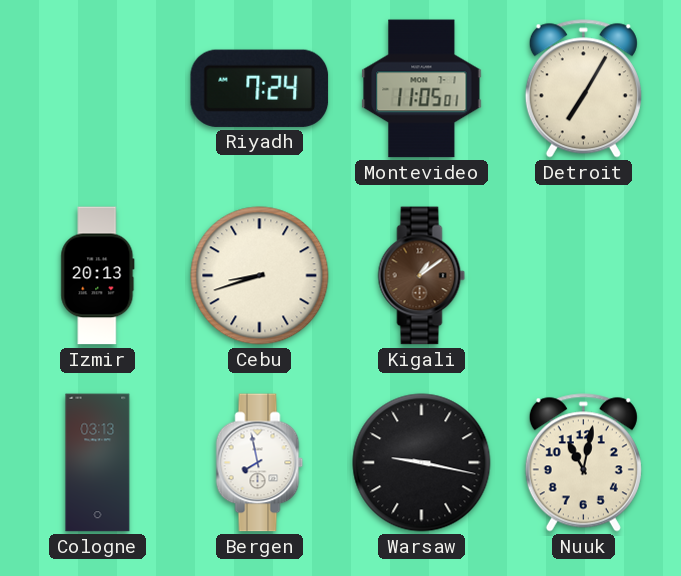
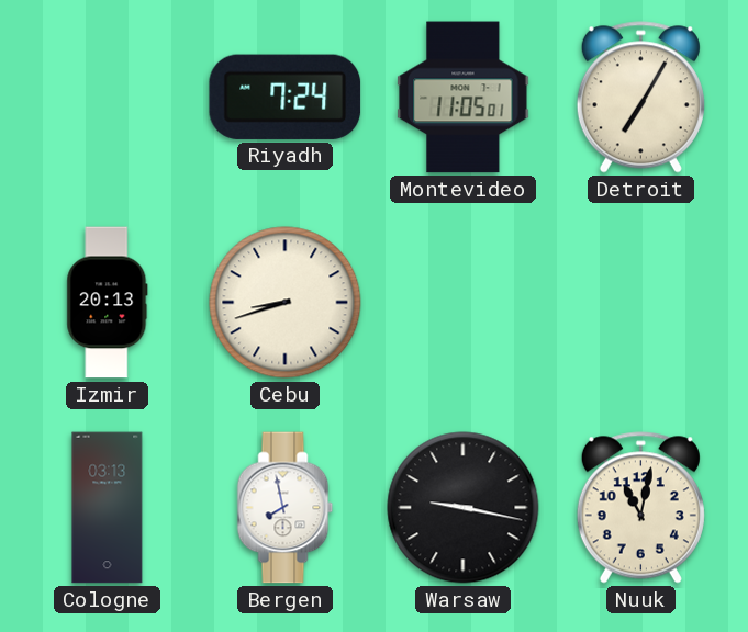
Kigali: 1:09 -> none (422, 276)
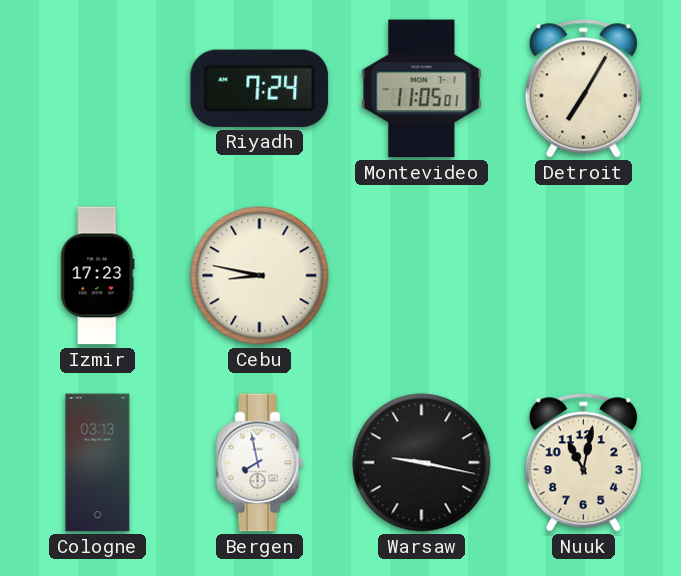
Izmir: 20:13 -> 17:23 (98, 276)
Cebu: 8:42 -> 8:47 (260, 276)
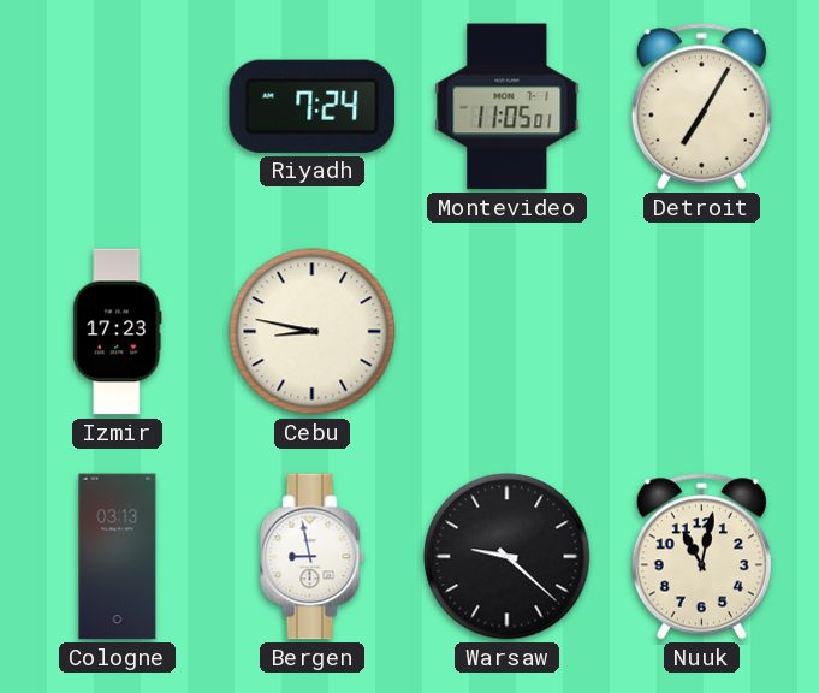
Bergen: 7:58 -> 8:58 (313, 557)
Warsaw: 9:17 -> 9:22 (508, 557)
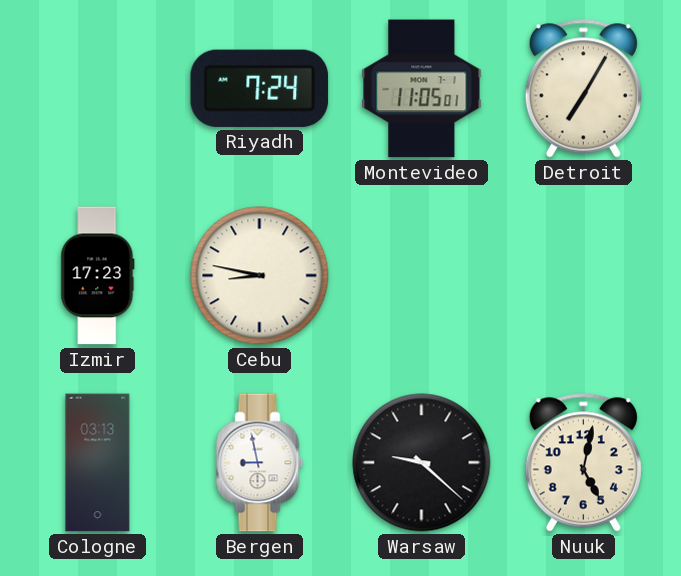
Nuuk: 11:02 -> 5:02 (583, 463)
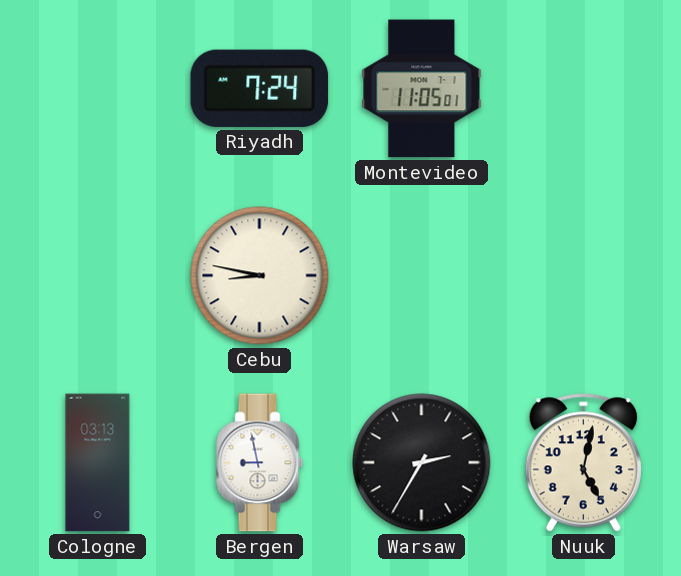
Detroit: 7:05 -> none (583, 89)
Izmir: 17:23 -> none (98, 276)
Warsaw: 9:22 -> 2:35 (422, 463)
